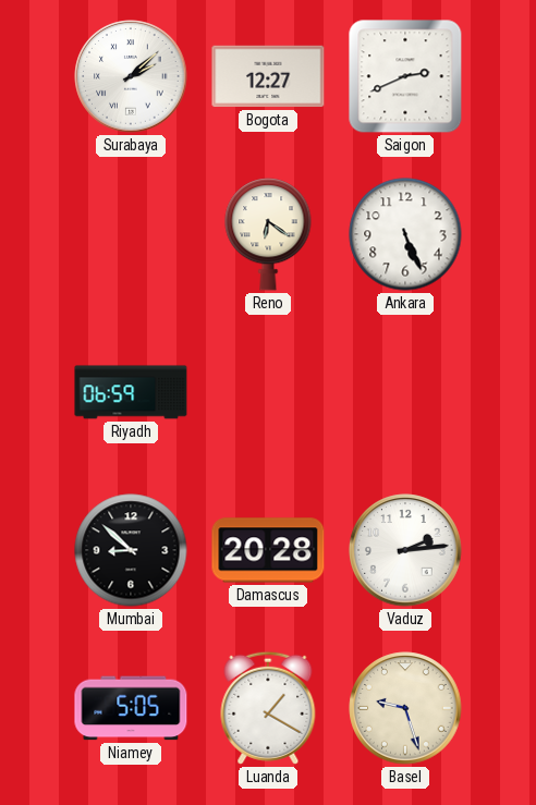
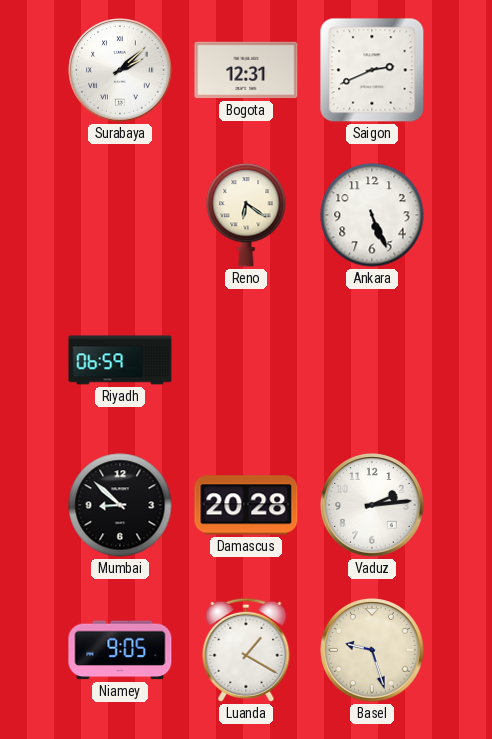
Bogota: 12:27 -> 12:31 (246, 70)
Niamey: 5:05 -> 9:05 (120, 650)
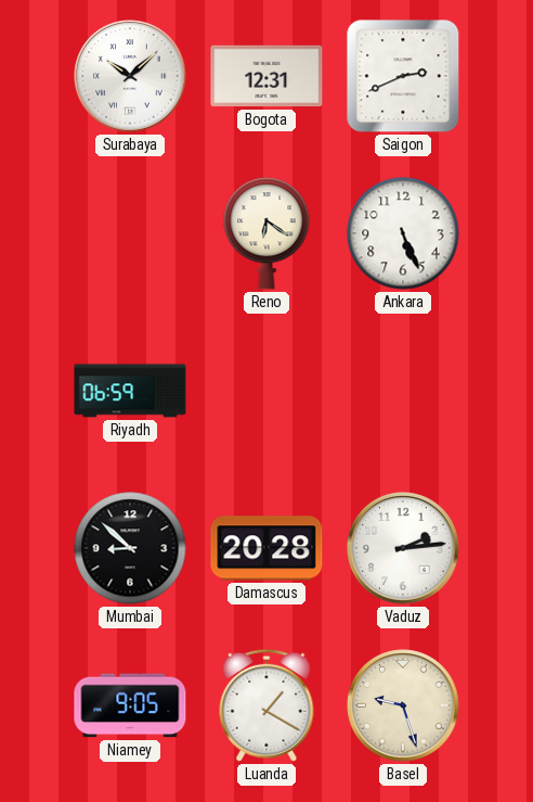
Surabaya: 2:08 -> 10:08 (130, 76)
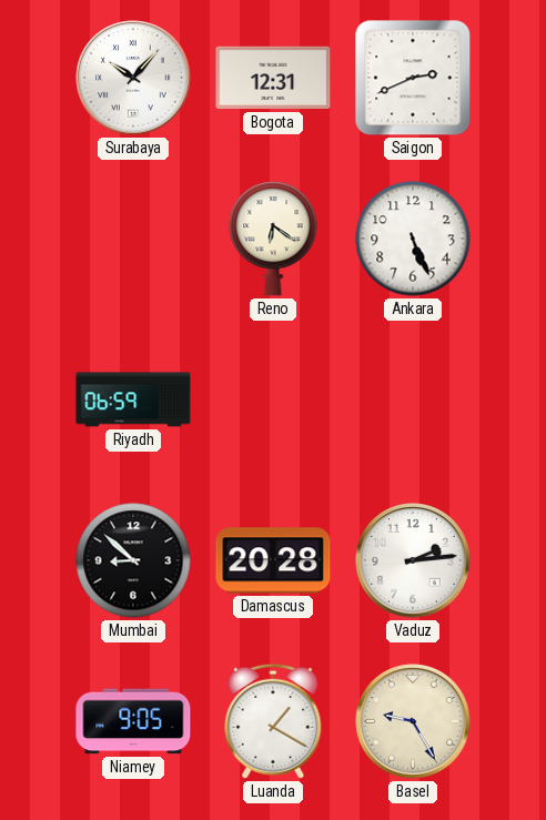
Surabaya: 10:08 -> 10:07 (133, 78)
Basel: 9:27 -> 9:25 (413, 721)
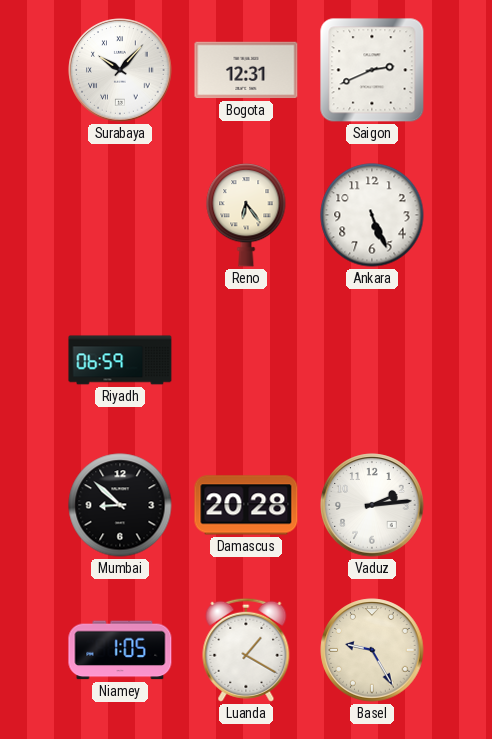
Reno: 6:21 -> 6:24 (246, 215)
Niamey: 9:05 -> 1:05 (120, 650)
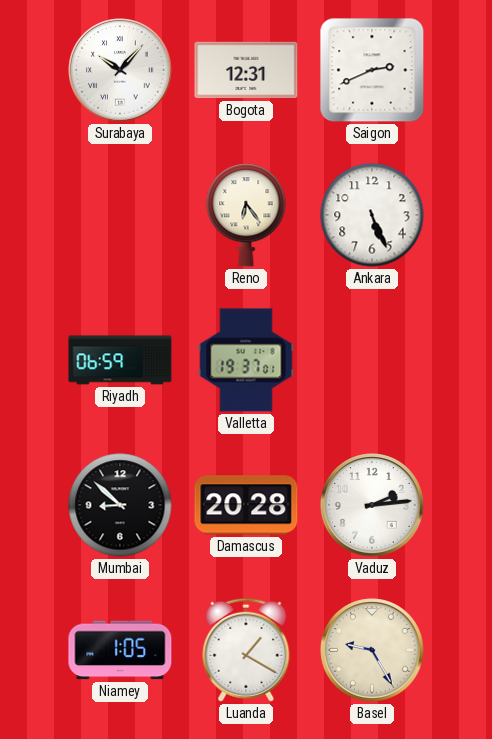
Valletta: none -> 19:37 (246, 360)
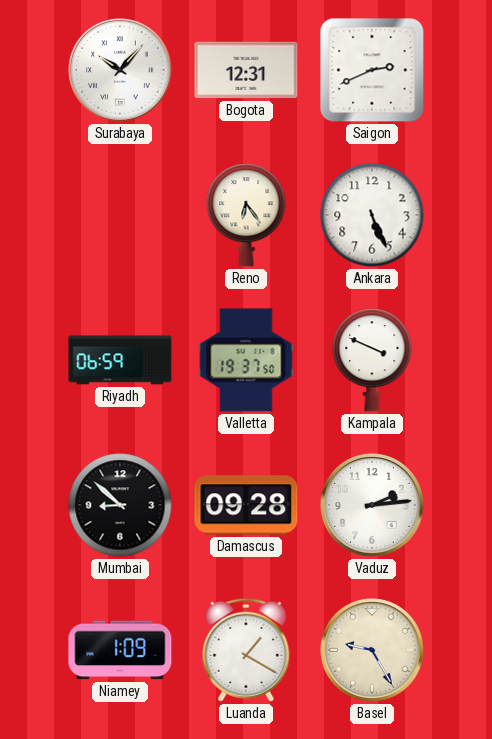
Valletta: 19:37:01 -> 19:37:50 (246, 360)
Kampala: none -> 3:49 (372, 360)
Damascus: 20:28 -> 09:28 (246, 505)
Niamey: 1:05 -> 1:09 (120, 650)
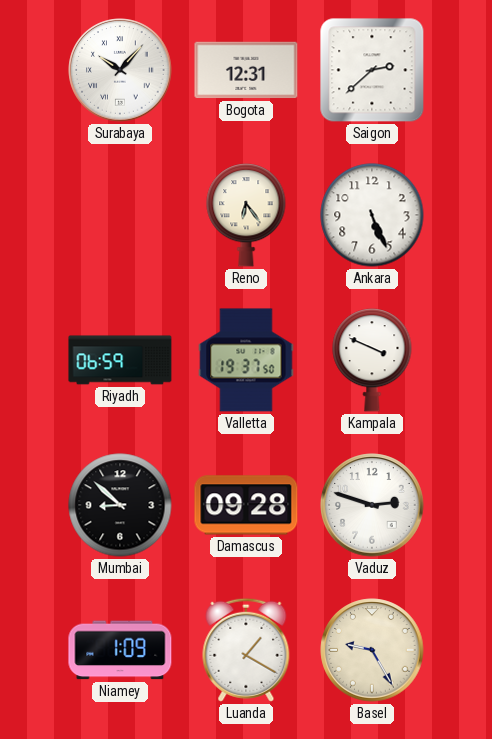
Saigon: 2:41 -> 2:38 (372, 70)
Vaduz: 2:14 -> 2:48 (372, 505)
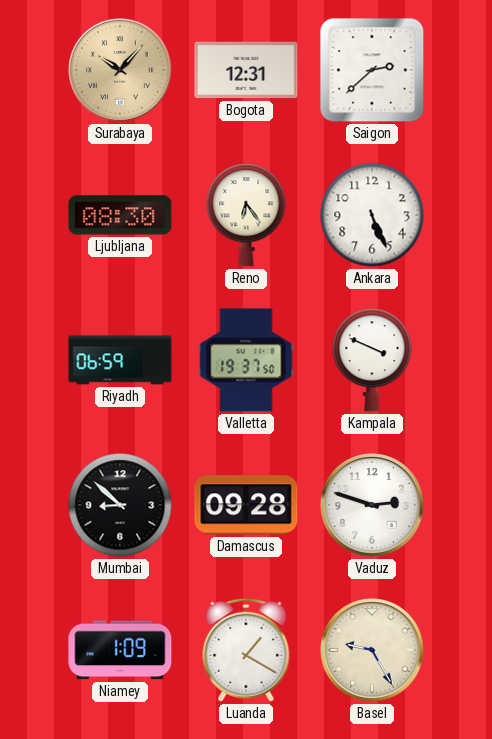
Surabaya dial: white -> champagne (120, 70)
Ljubljana: none -> 08:30 (120, 215)
